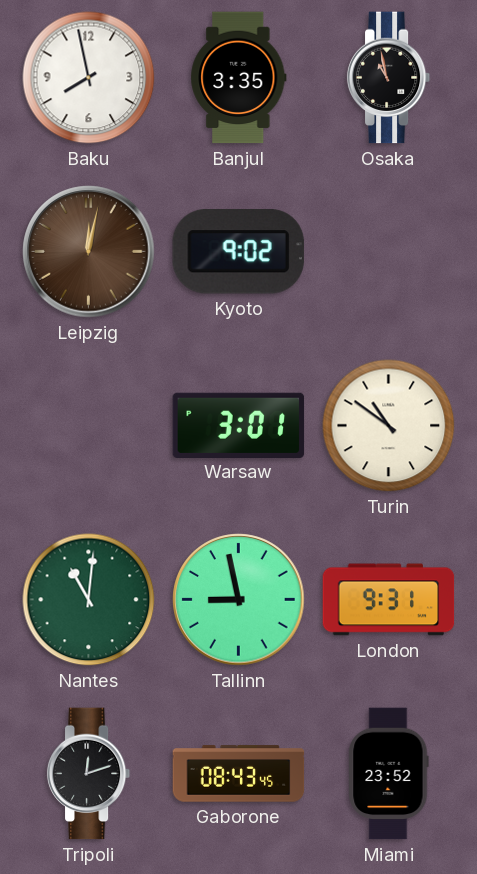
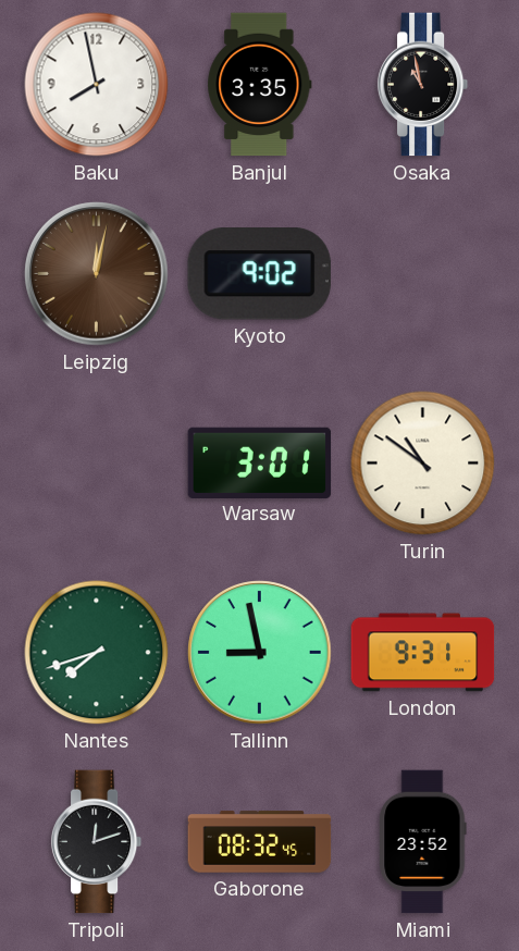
Nantes: 11:01 -> 7:42 (97, 653)
Gaborone: 08:43 -> 08:32 (260, 842)
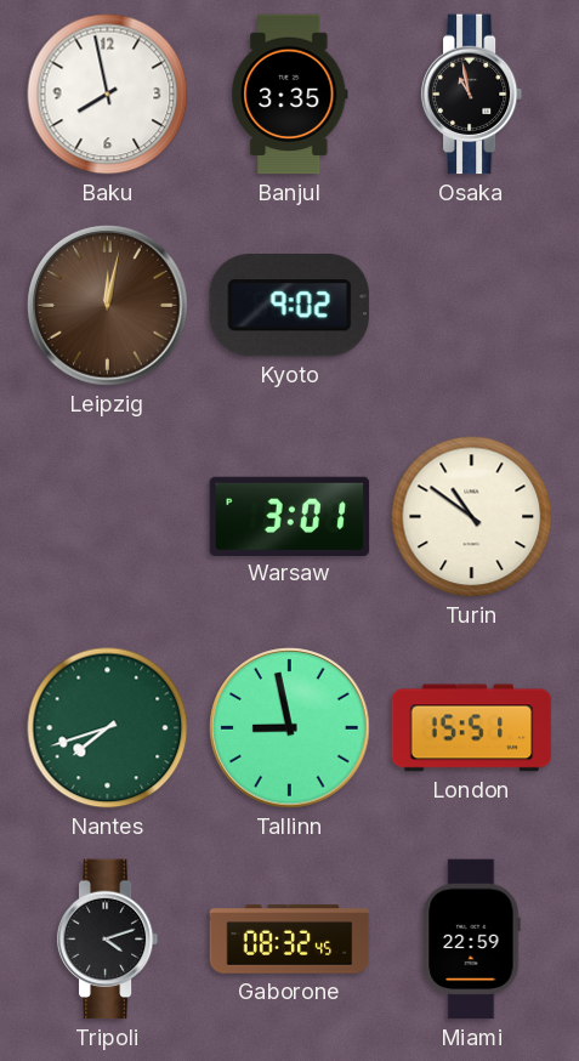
London: 9:31 -> 15:51 (472, 728)
Tripoli: 12:12 -> 4:12 (108, 940)
Miami: 23:52 -> 22:59 (472, 940)
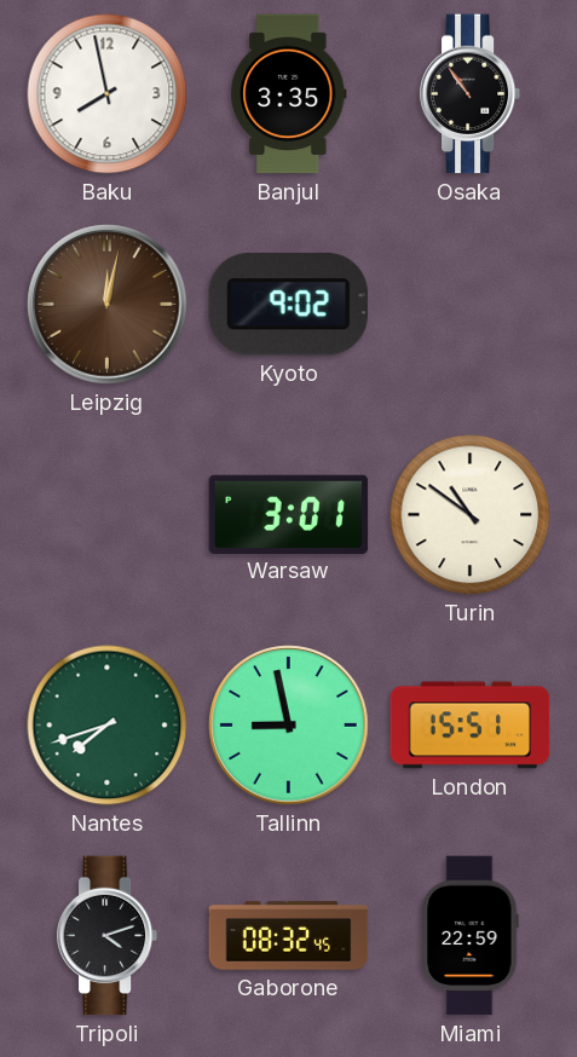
Osaka: 10:58 -> 10:54 (471, 94)
